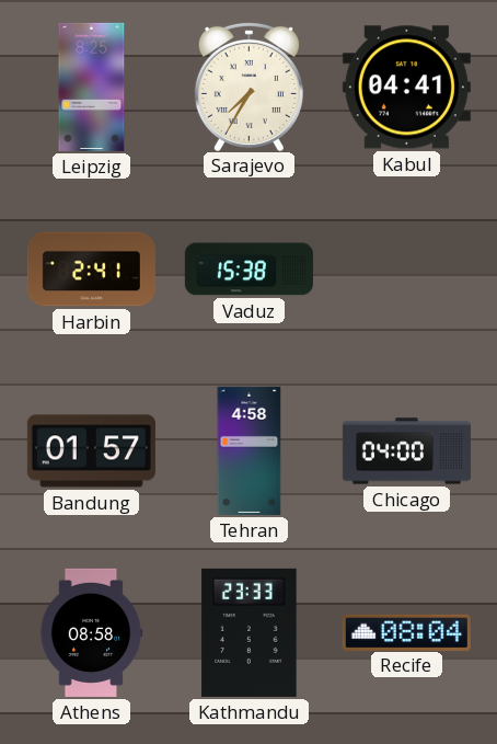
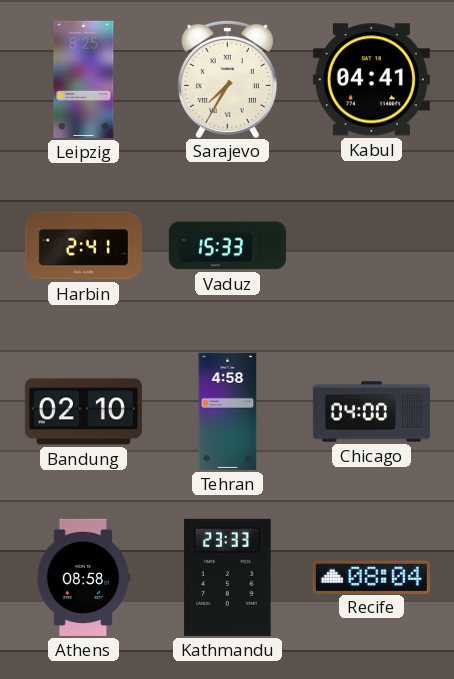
Vaduz: 15:38 -> 15:33 (227, 246)
Bandung: 01:57 -> 02:10 (83, 412)
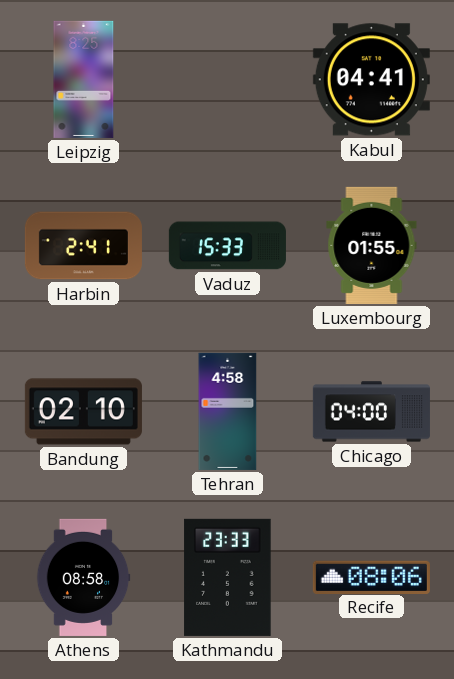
Sarajevo: 7:35 -> none (227, 78)
Luxembourg: none -> 01:55 (372, 245)
Recife: 08:04 -> 08:06 (371, 577)
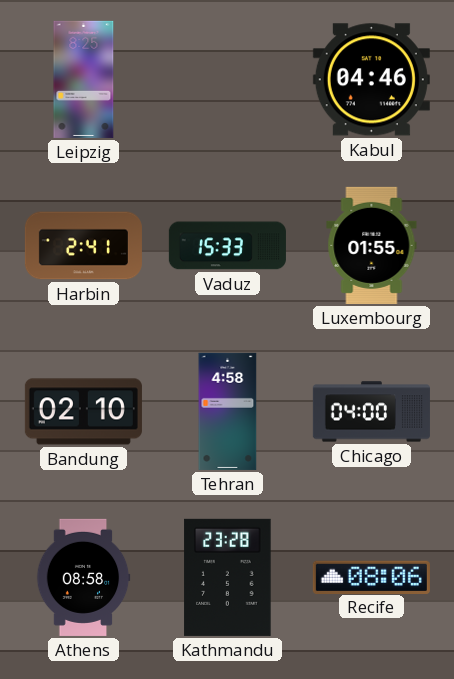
Kabul: 04:41 -> 04:46 (371, 80)
Kathmandu: 23:33 -> 23:28 (228, 577)
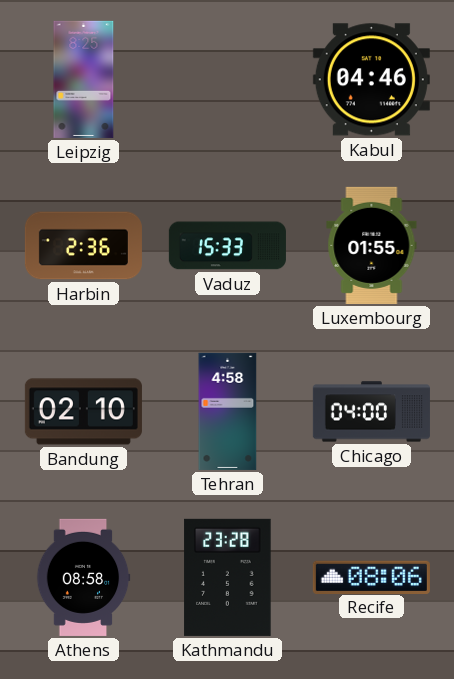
Harbin: 2:41 -> 2:36 (83, 246)
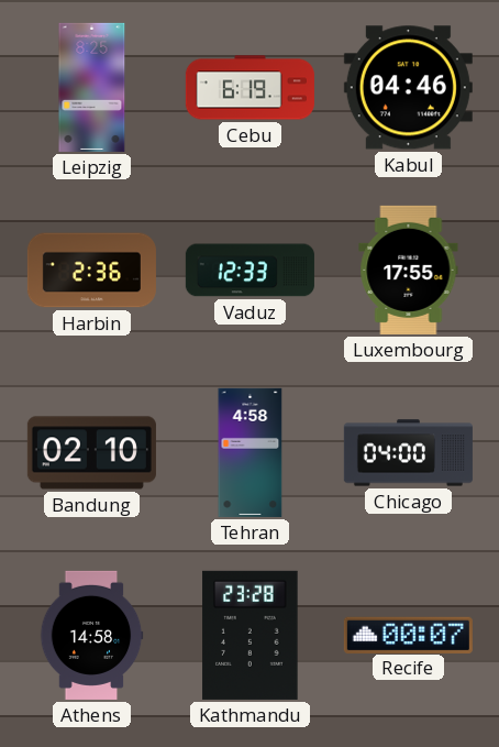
Cebu: none -> 6:19 (249, 88)
Vaduz: 15:33 -> 12:33 (249, 271)
Luxembourg: 01:55 -> 17:55 (409, 270)
Athens: 08:58 -> 14:58 (91, 635)
Recife: 08:06 -> 00:07 (408, 635)
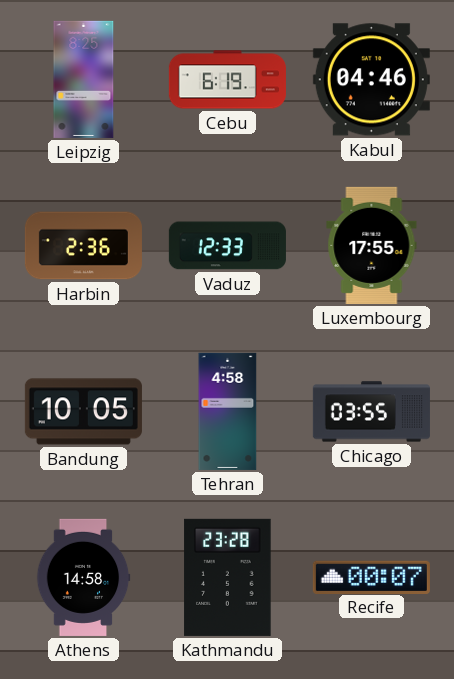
Bandung: 02:10 -> 10:05 (83, 412)
Chicago: 04:00 -> 03:55 (371, 412)
